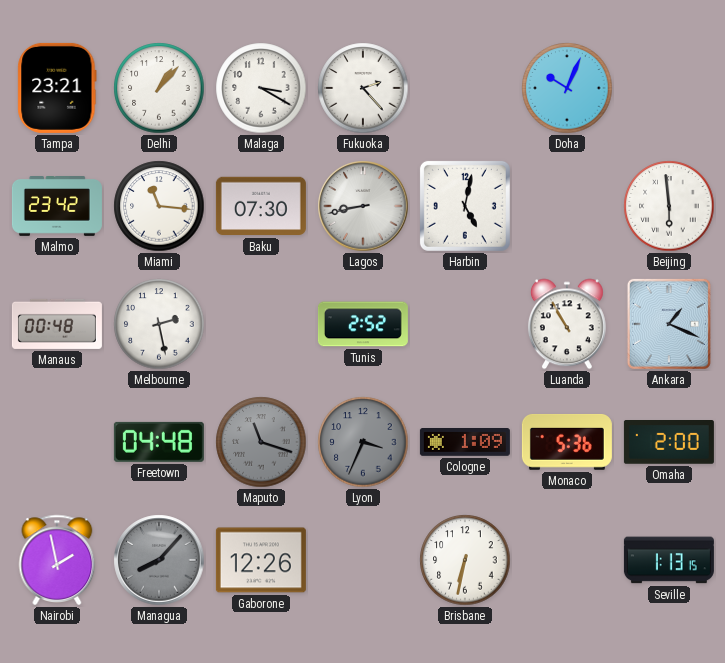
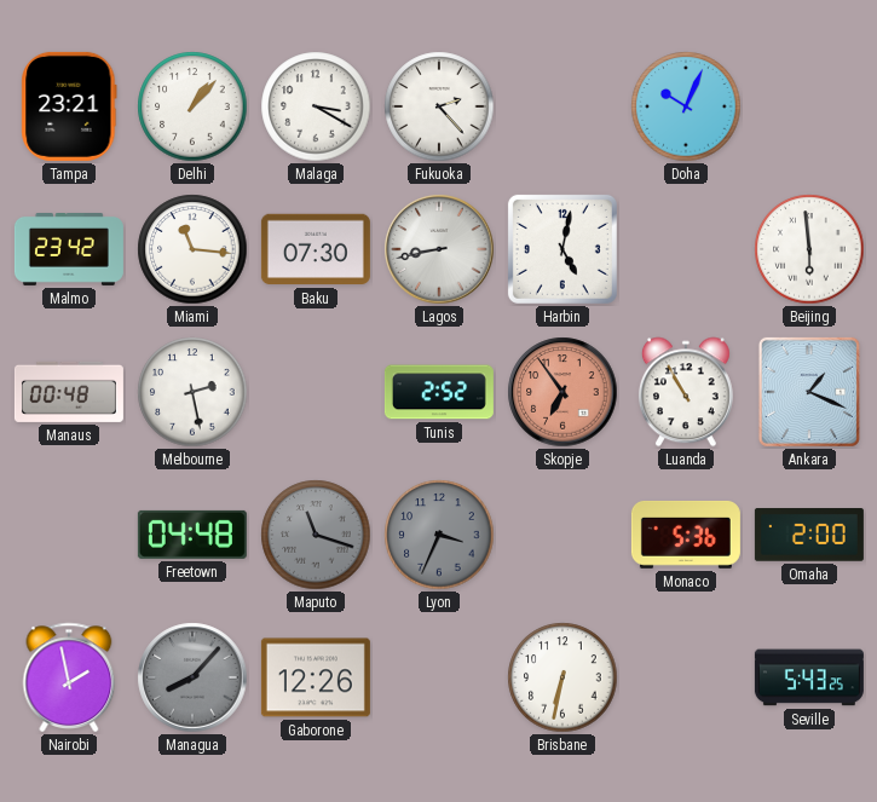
Skopje: none -> 6:54 (562, 392)
Cologne: 1:09 -> none (465, 443)
Seville: 1:13 -> 5:43 (809, 677)
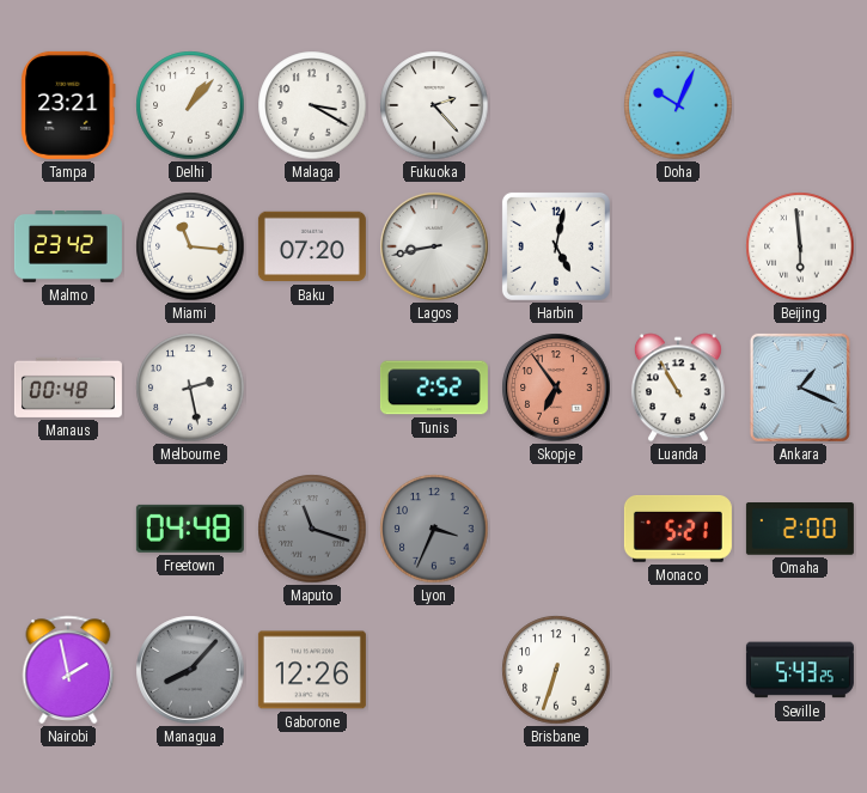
Baku: 07:30 -> 07:20 (312, 246)
Monaco: 5:36 -> 5:21 (678, 529)
Brisbane: 6:32 -> 6:33 (556, 670)
